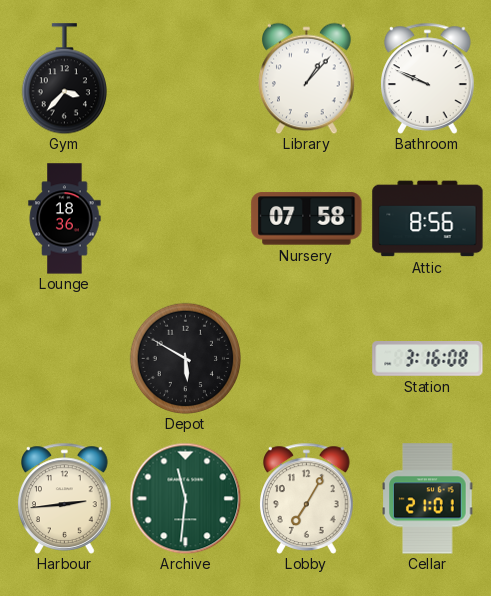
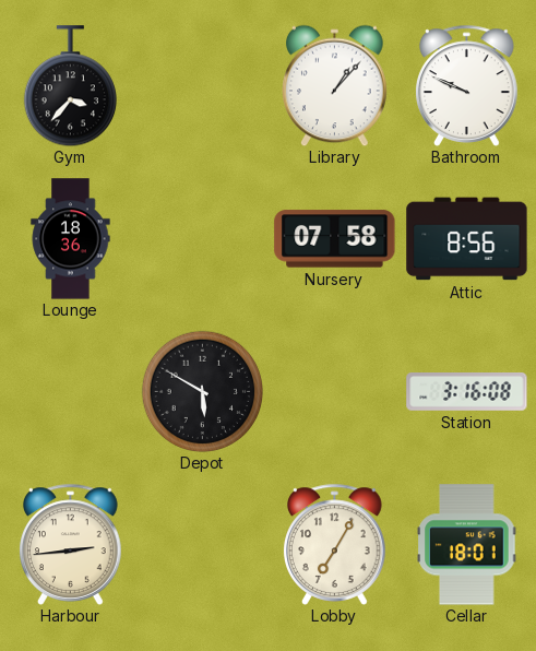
Archive: 11:31 -> none (185, 498)
Cellar: 21:01 -> 18:01 (467, 545)
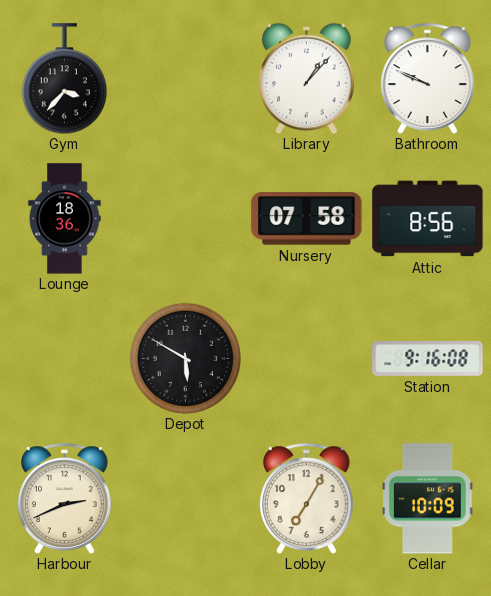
Station: 3:16 -> 9:16 (428, 359)
Harbour: 2:44 -> 2:41 (65, 498)
Cellar: 18:01 -> 10:09 (428, 499)
